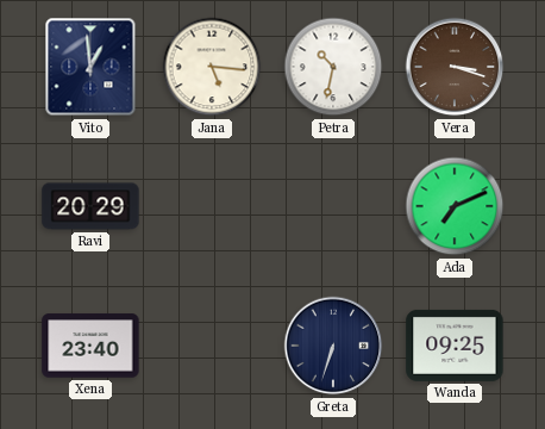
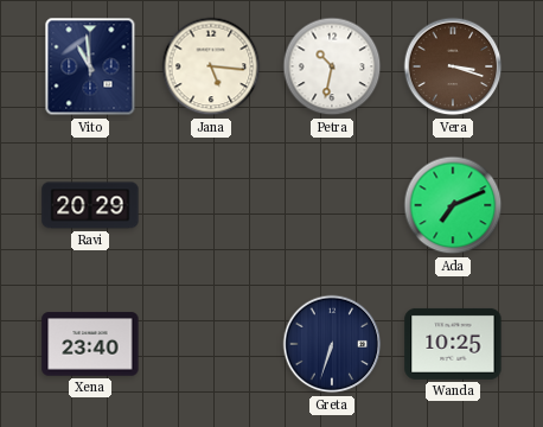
Vito: 12:59 -> 10:59 (90, 66)
Wanda: 09:25 -> 10:25 (453, 344)
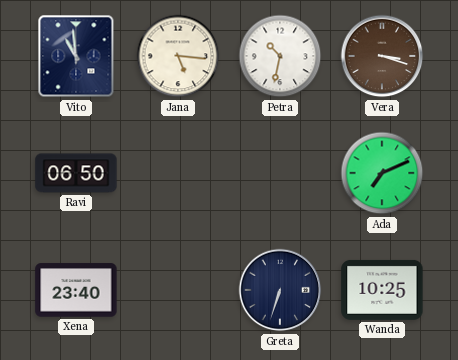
Ravi: 20:29 -> 06:50 (76, 173)
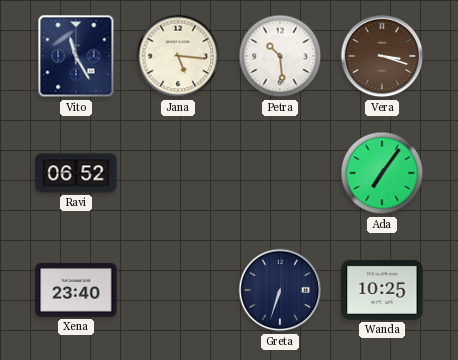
Vito: 10:59 -> 11:25 (76, 56)
Petra: 10:32 -> 10:29 (280, 56)
Ravi: 06:50 -> 06:52 (76, 173)
Ada: 7:11 -> 7:06 (382, 173)
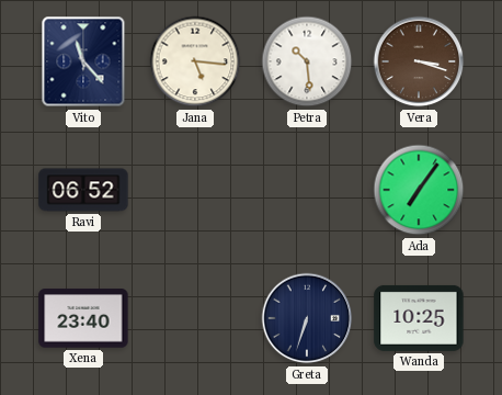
Vito: 11:25 -> 11:23 (83, 61)
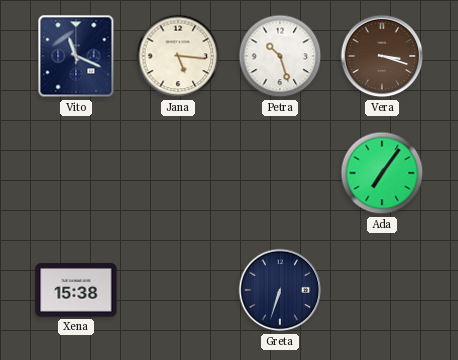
Vito: 11:23 -> 11:19 (76, 56)
Petra: 10:29 -> 10:27 (280, 56)
Ravi: 06:52 -> none (83, 190)
Xena: 23:40 -> 15:38 (76, 290)
Wanda: 10:25 -> none (419, 318)
